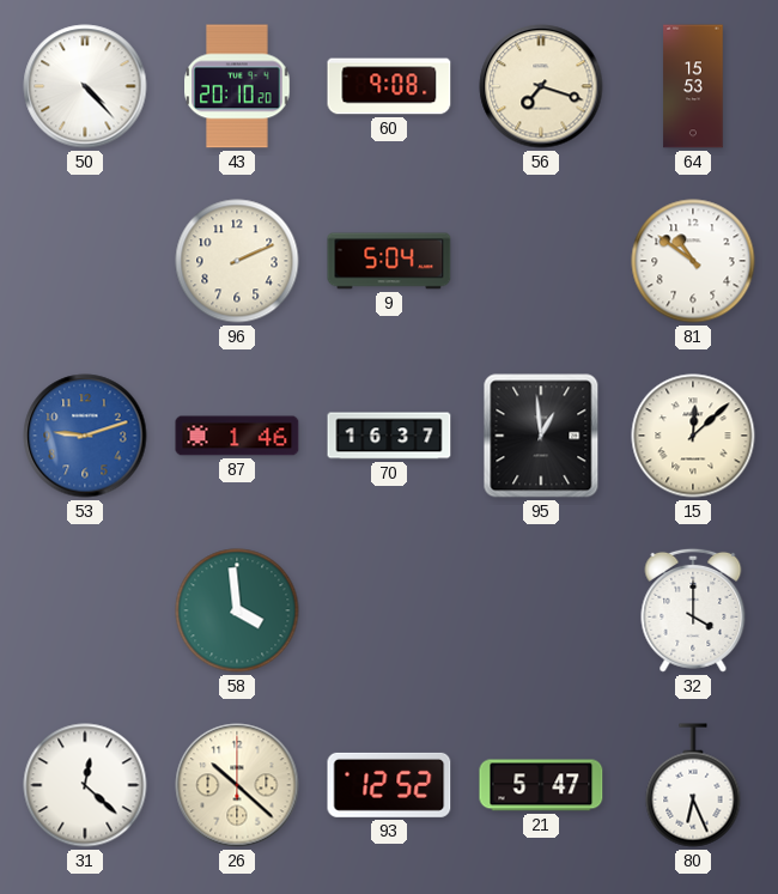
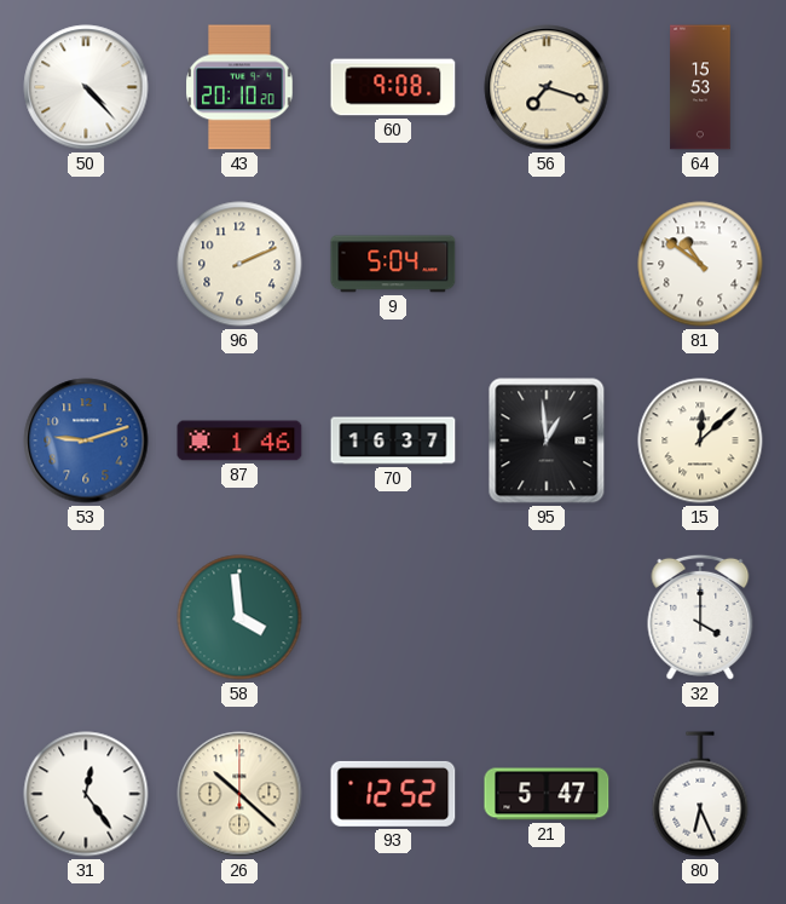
31: 12:22 -> 12:24 (86, 794)
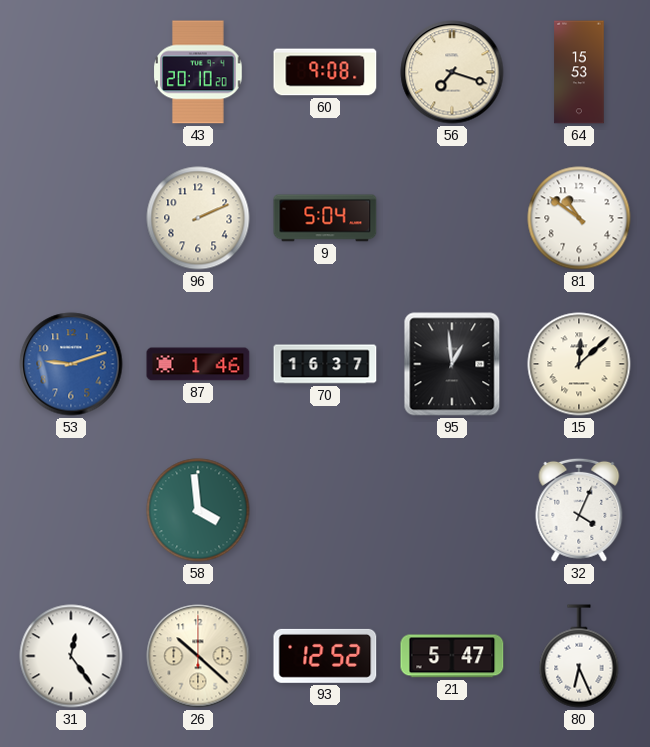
50: 4:23 -> none (86, 87)
32: 4:00 -> 4:04 (579, 510)
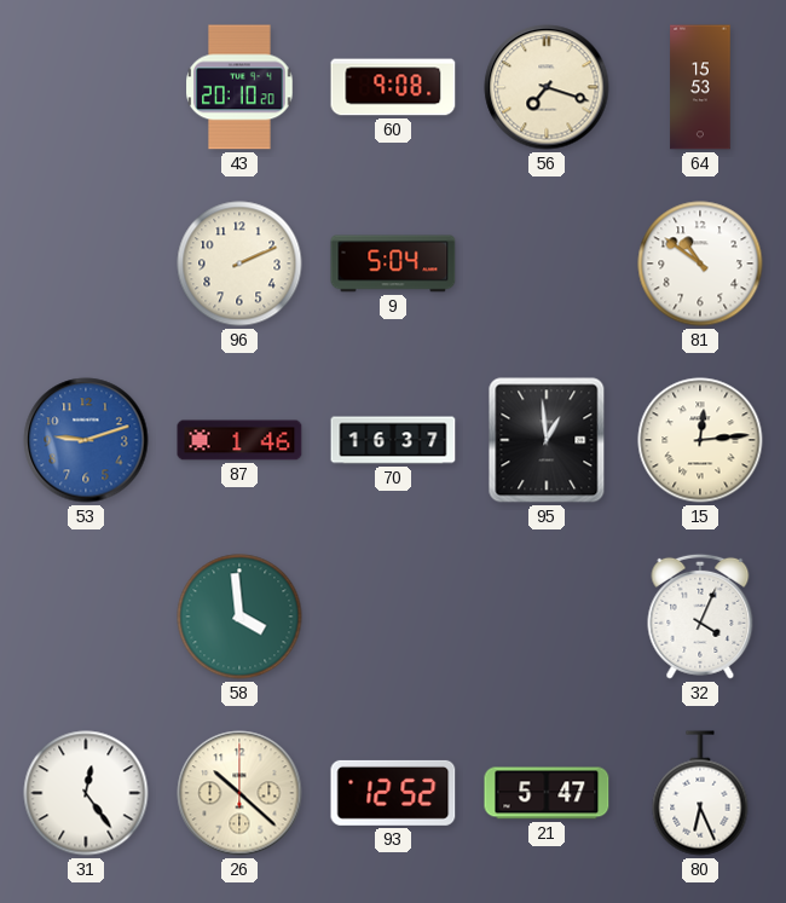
15: 12:08 -> 12:14 (700, 440)
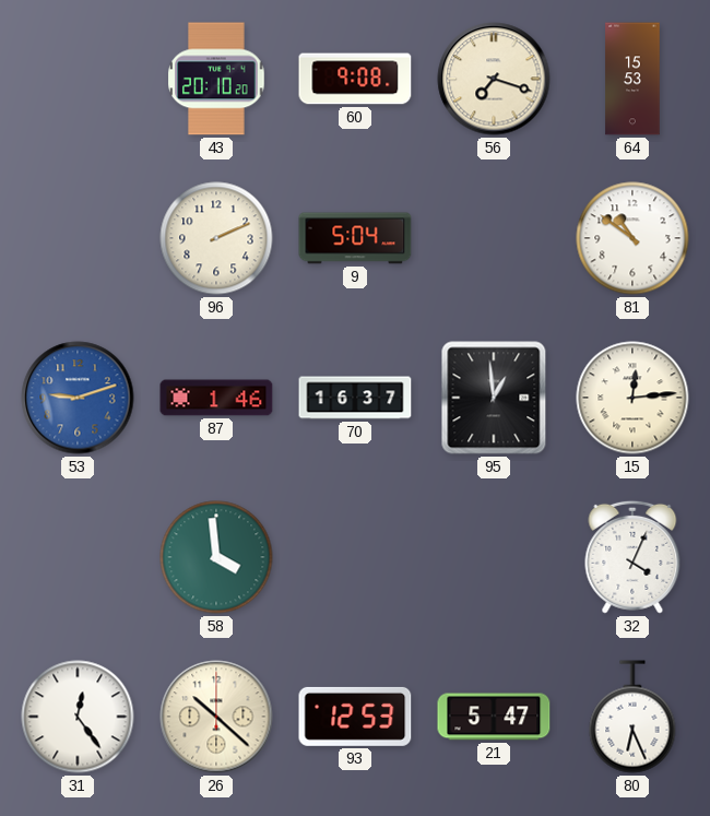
93: 12:52 -> 12:53 (355, 717)
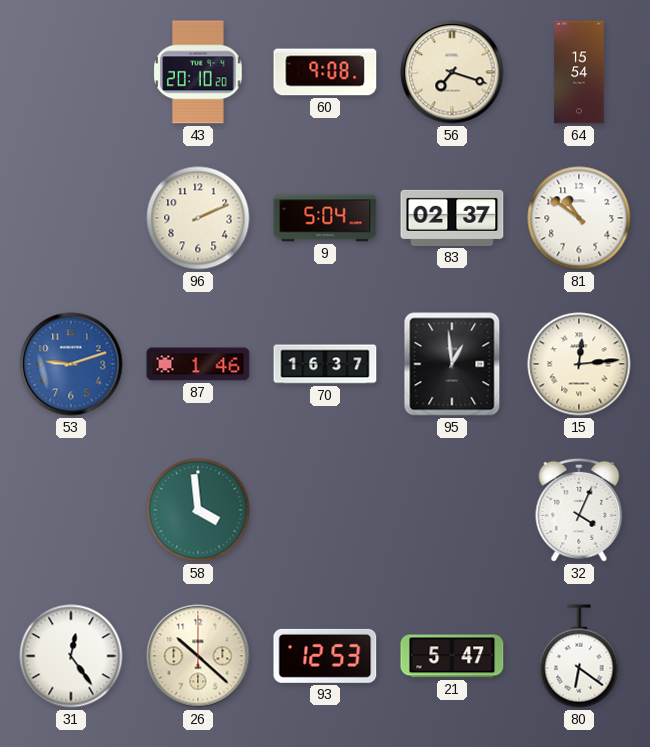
64: 15:53 -> 15:54 (579, 72)
83: none -> 02:37 (452, 218)
80: 6:26 -> 6:21 (579, 656)
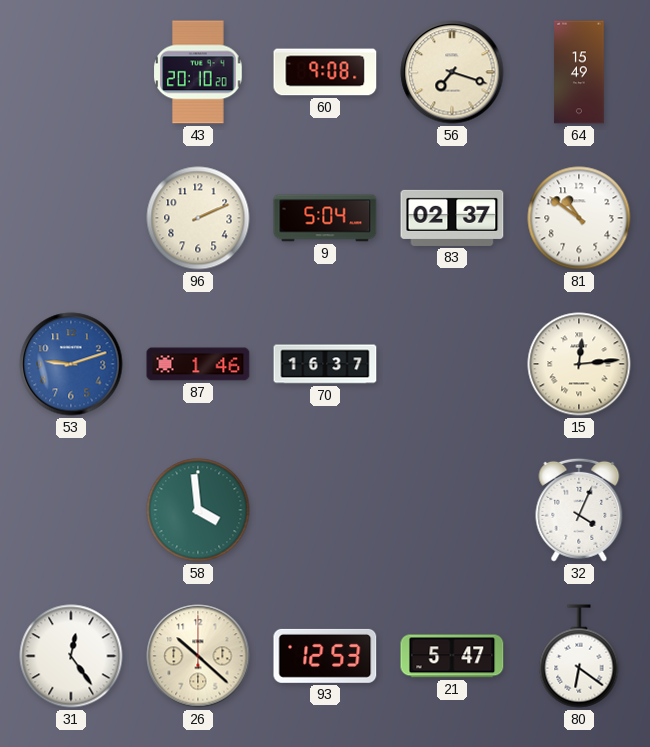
64: 15:54 -> 15:49 (579, 72)
95: 12:59 -> none (452, 364)
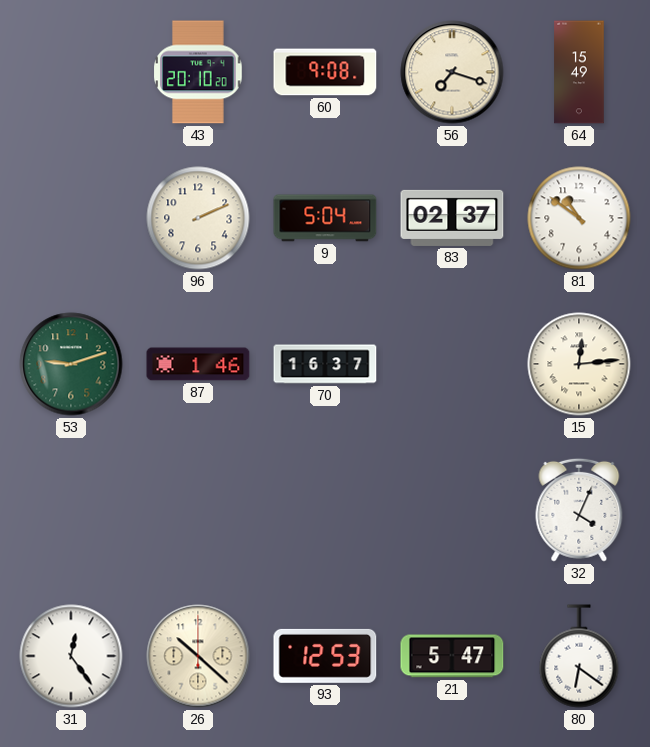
53 dial: blue -> green (71, 364)
58: 3:59 -> none (198, 510)
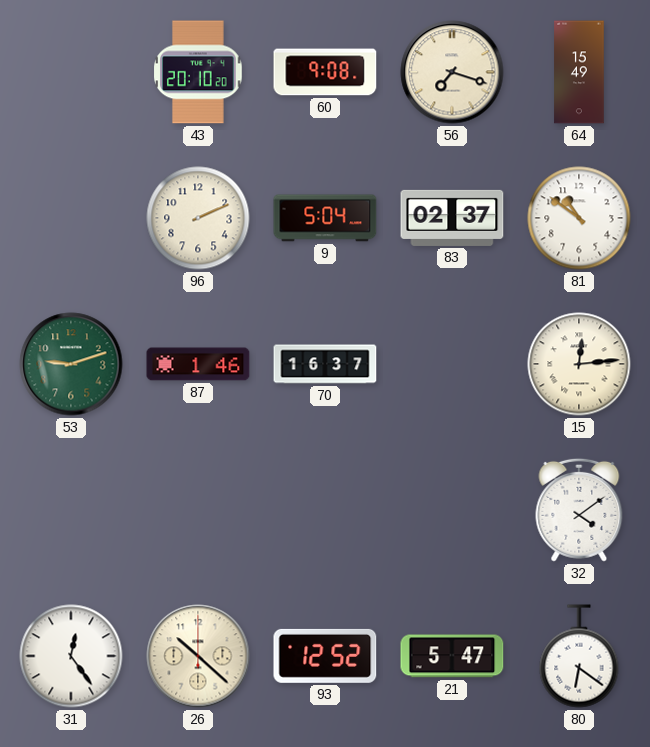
32: 4:04 -> 4:09 (579, 510)
93: 12:53 -> 12:52 (325, 656)
